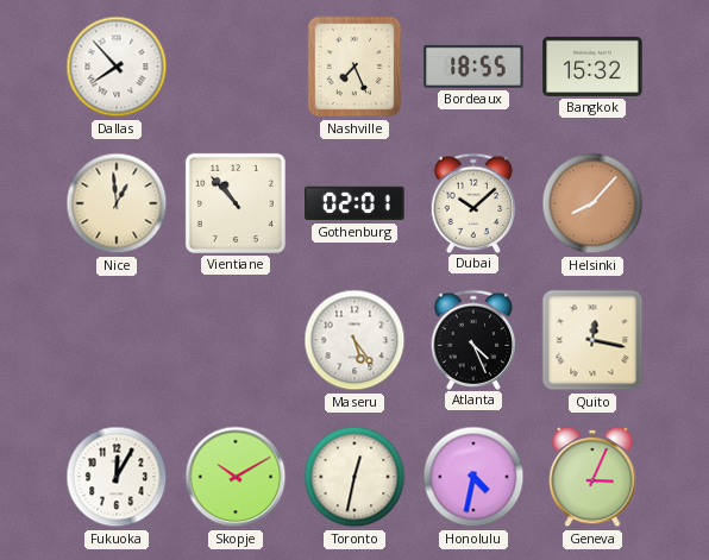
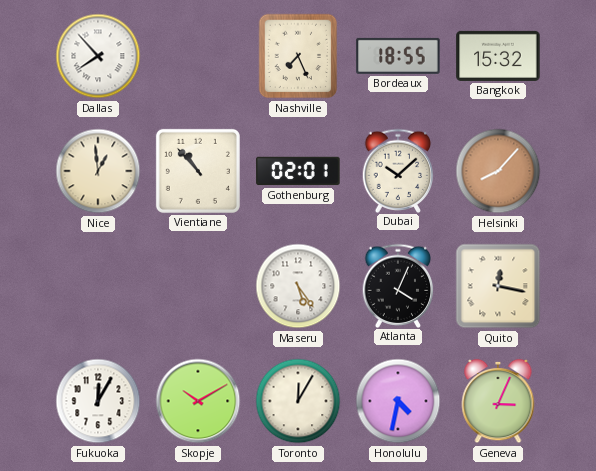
Atlanta: 4:26 -> 4:04 (398, 285)
Toronto: 12:32 -> 12:05 (298, 401)
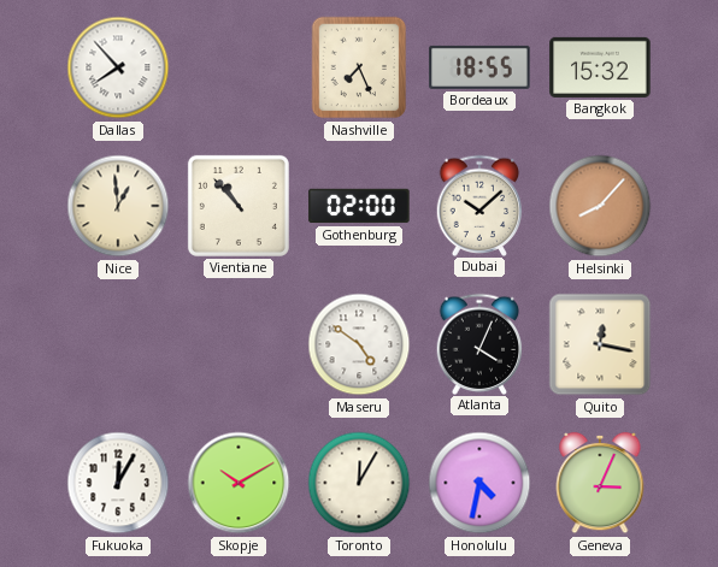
Gothenburg: 02:01 -> 02:00 (359, 206)
Maseru: 5:24 -> 4:51 (359, 344)
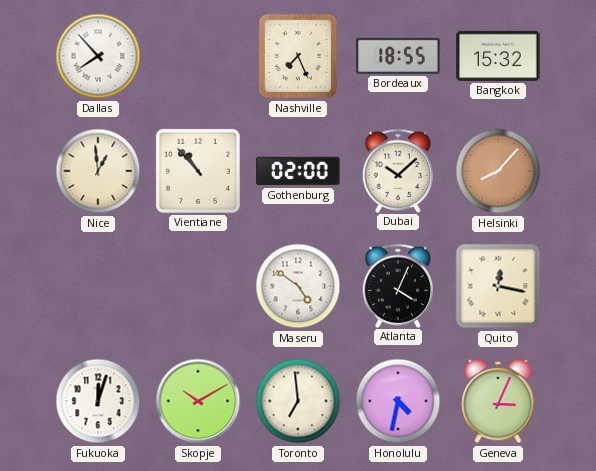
Fukuoka: 12:05 -> 12:03 (98, 401)
Toronto: 12:05 -> 6:59 (298, 401)
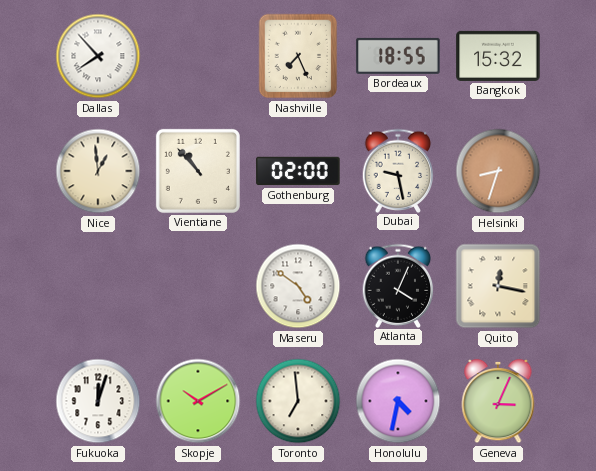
Dubai: 10:08 -> 9:28 (398, 170)
Helsinki: 8:07 -> 8:33 (498, 171)
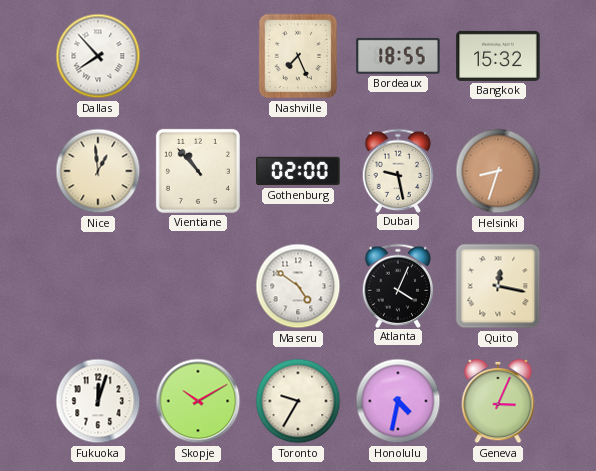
Toronto: 6:59 -> 9:35 (298, 401)
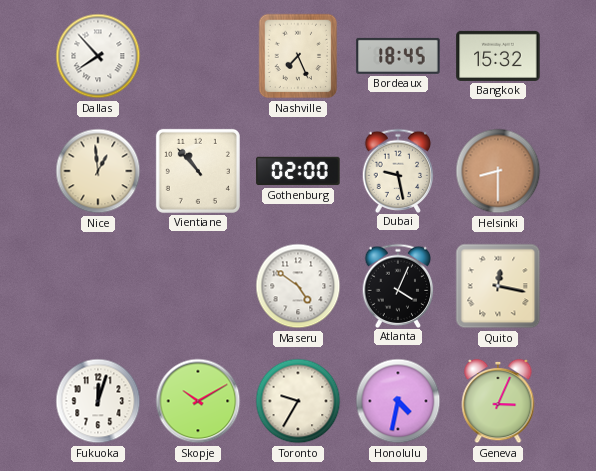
Bordeaux: 18:55 -> 18:45 (398, 56)
Helsinki: 8:33 -> 8:30 (498, 171)
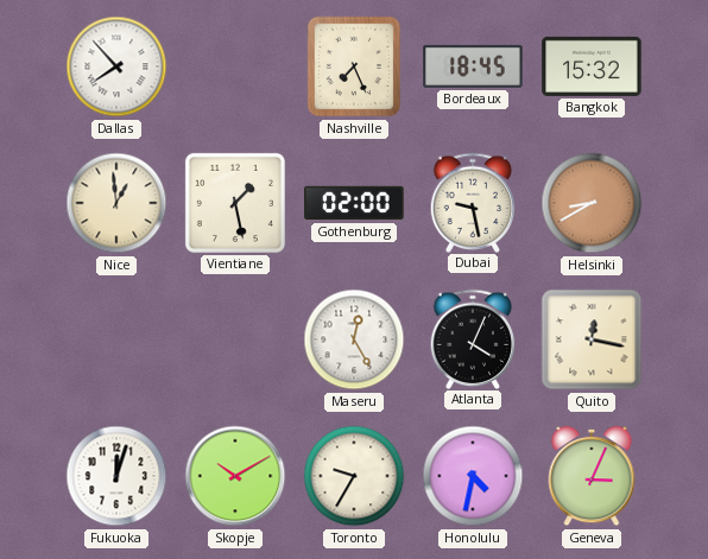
Vientiane: 10:53 -> 1:28 (235, 203)
Helsinki: 8:30 -> 8:40 (592, 203)
Maseru: 4:51 -> 12:25 (354, 339)
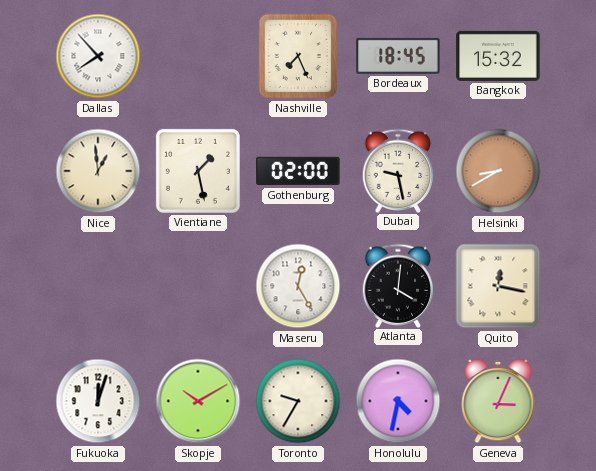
Atlanta: 4:04 -> 4:01 (398, 285)
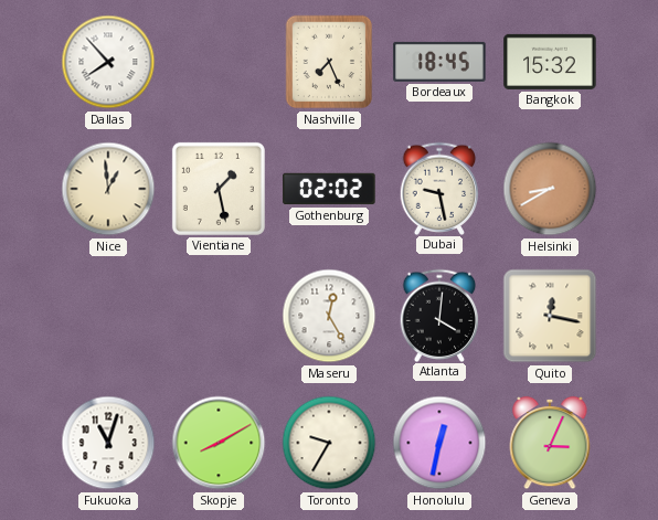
Gothenburg: 02:00 -> 02:02 (329, 189)
Fukuoka: 12:03 -> 11:03 (108, 443)
Skopje: 10:10 -> 8:10 (219, 443)
Honolulu: 4:32 -> 12:32 (439, 443)
